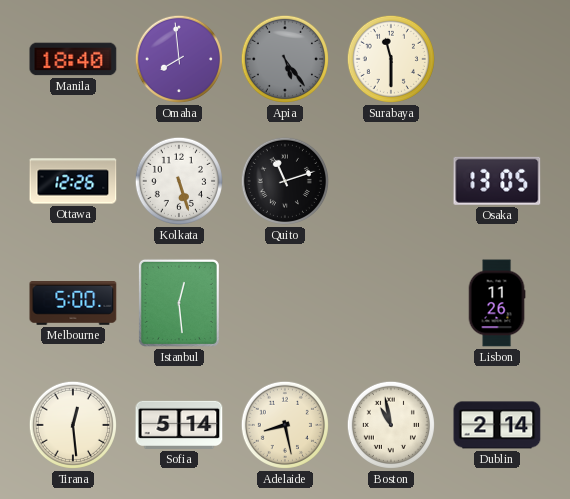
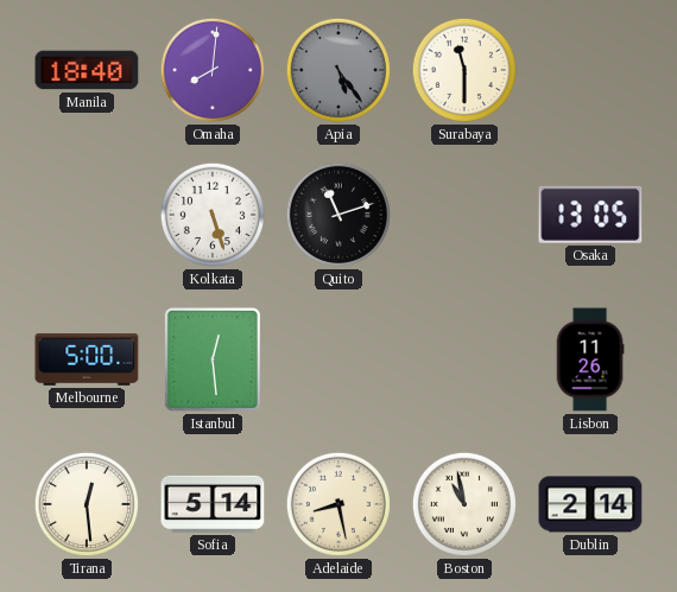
Omaha: 7:59 -> 8:01 (213, 70)
Ottawa: 12:26 -> none (73, 181)
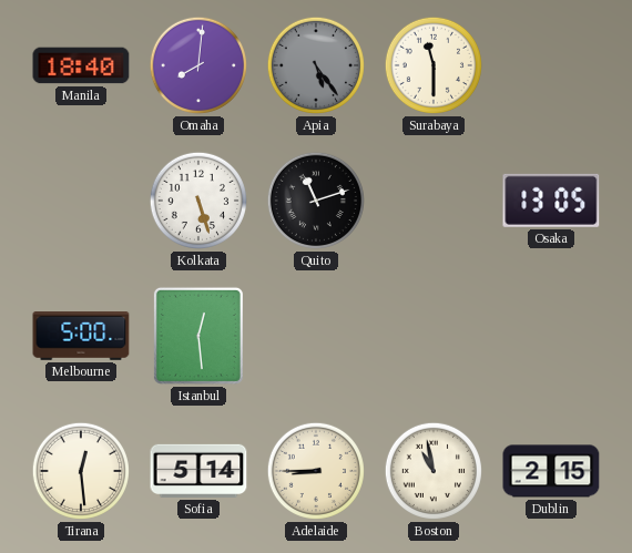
Lisbon: 11:26 -> none (590, 359)
Adelaide: 8:28 -> 8:45 (316, 471)
Dublin: 2:14 -> 2:15 (551, 471)
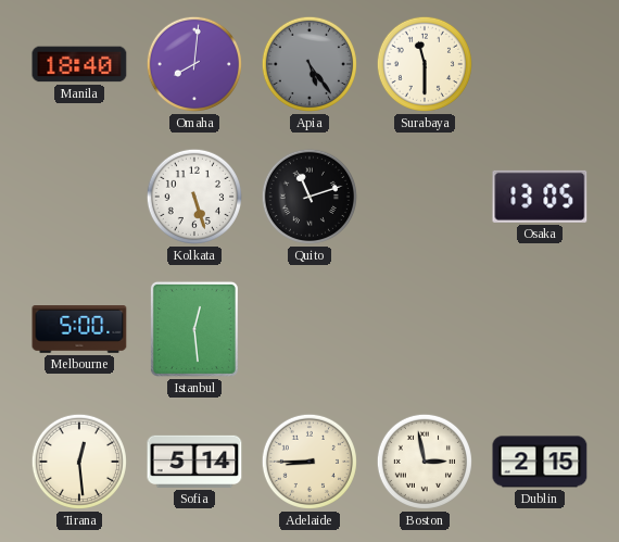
Boston: 10:58 -> 2:58 (425, 462)
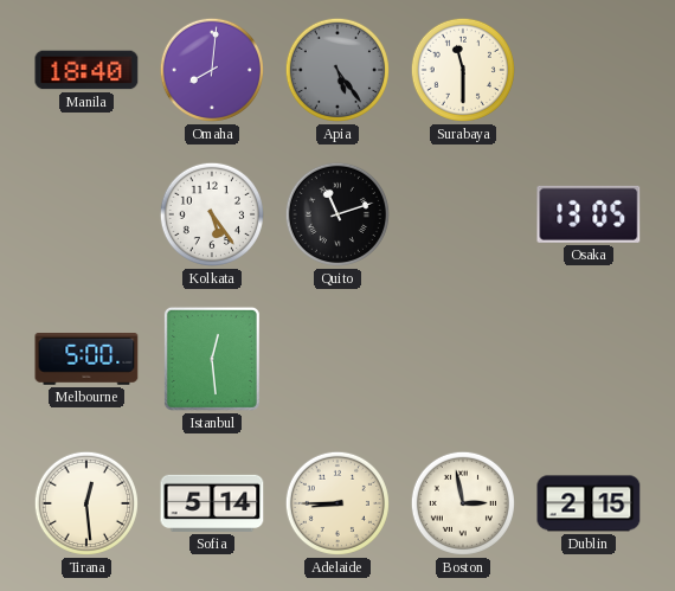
Kolkata: 5:27 -> 5:24 (212, 214)
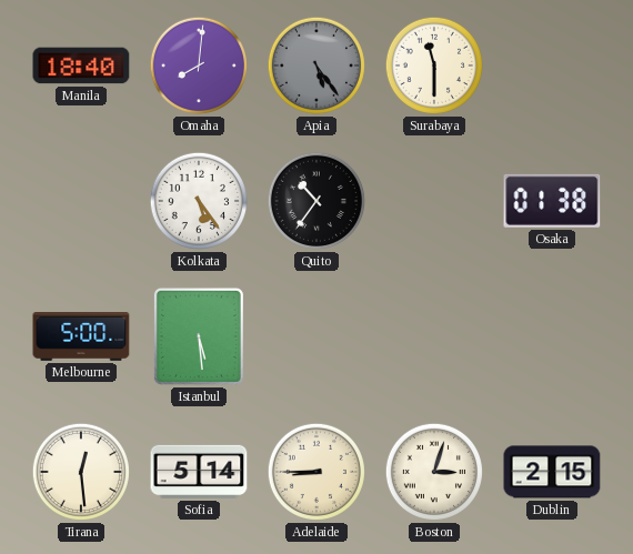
Quito: 11:12 -> 10:36 (316, 201)
Osaka: 13:05 -> 01:38 (552, 201)
Istanbul: 12:29 -> 5:29 (199, 336)
Boston: 2:58 -> 3:03 (434, 472)
